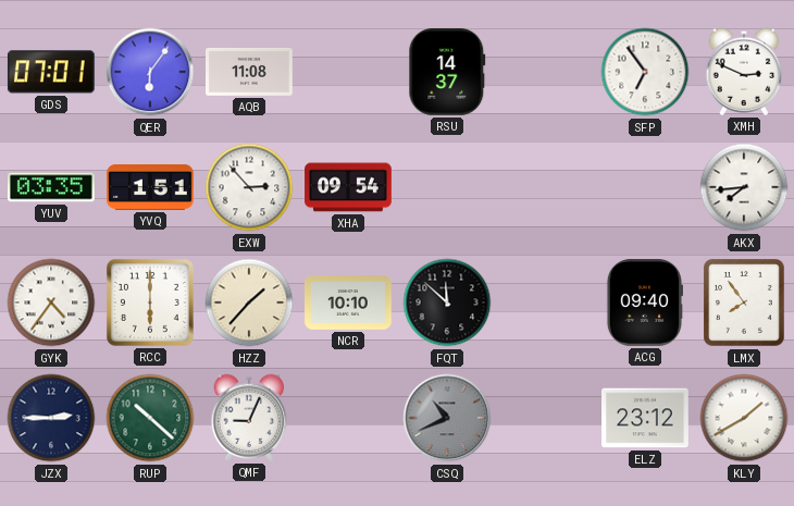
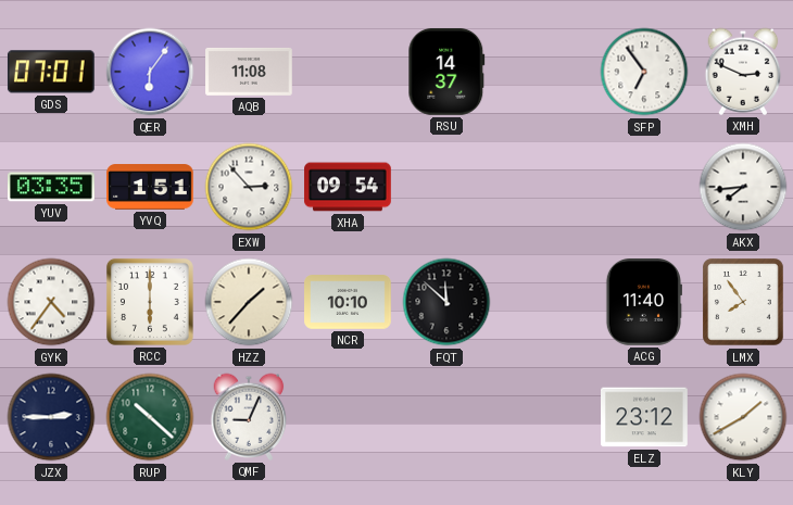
ACG: 09:40 -> 11:40 (643, 303)
CSQ: 10:41 -> none (447, 418)
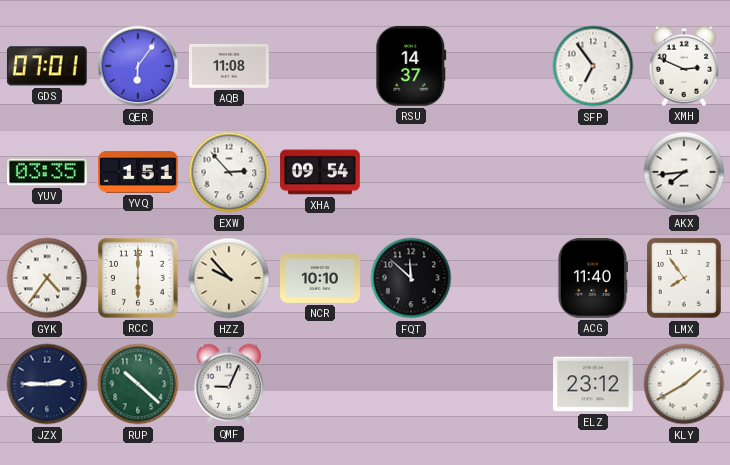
HZZ: 1:37 -> 9:53 (229, 278)
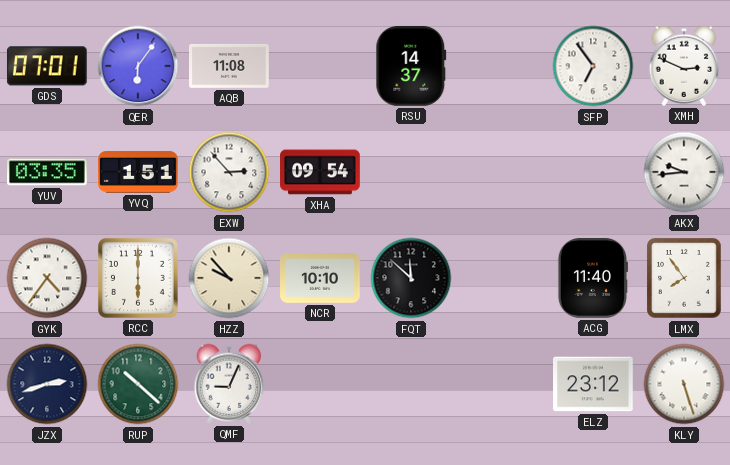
AKX: 7:44 -> 9:44 (684, 172)
JZX: 2:45 -> 2:42 (47, 384)
KLY: 1:40 -> 5:27 (684, 384)
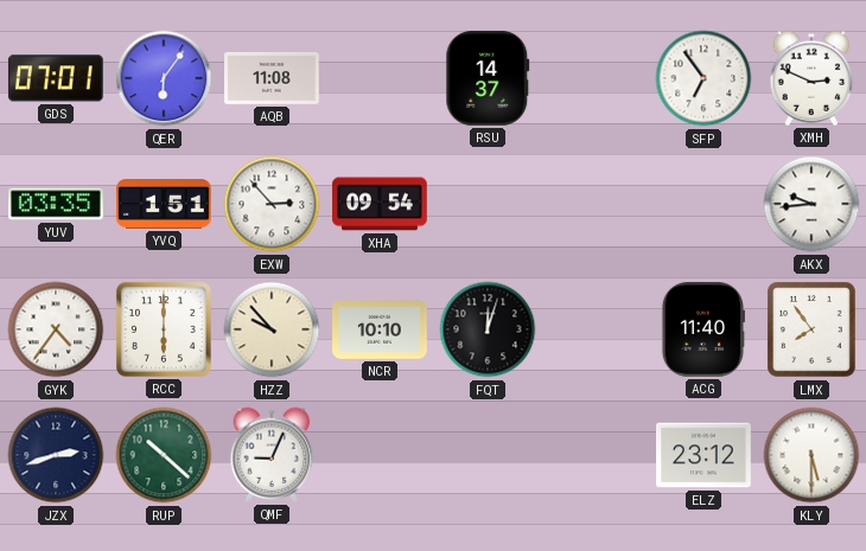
FQT: 11:52 -> 12:03 (488, 329)
KLY: 5:27 -> 5:30 (811, 455)
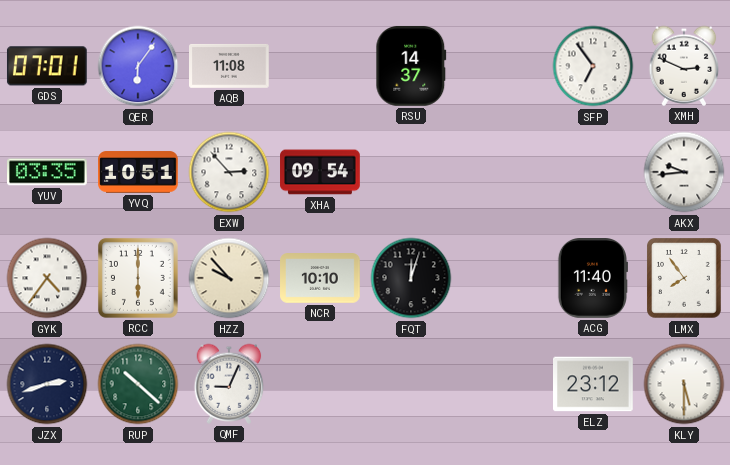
YVQ: 1:51 -> 10:51 (138, 172)
